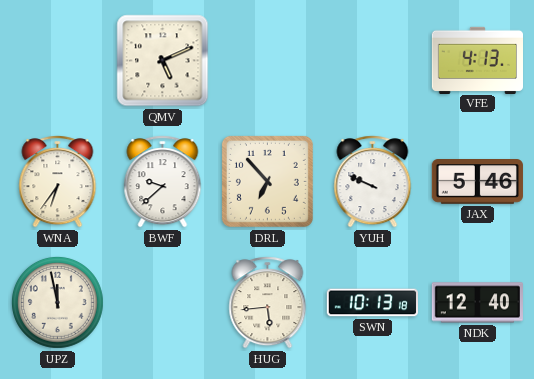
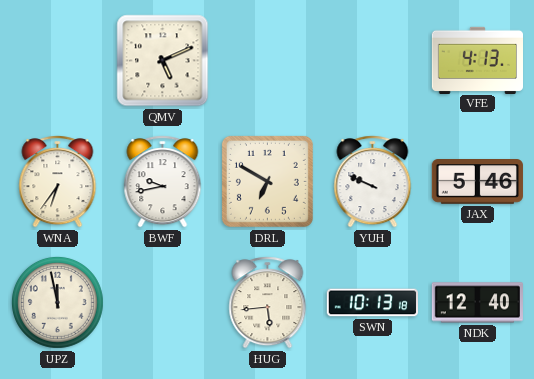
BWF: 9:38 -> 9:43 (163, 182)
DRL: 6:53 -> 6:50 (267, 181)
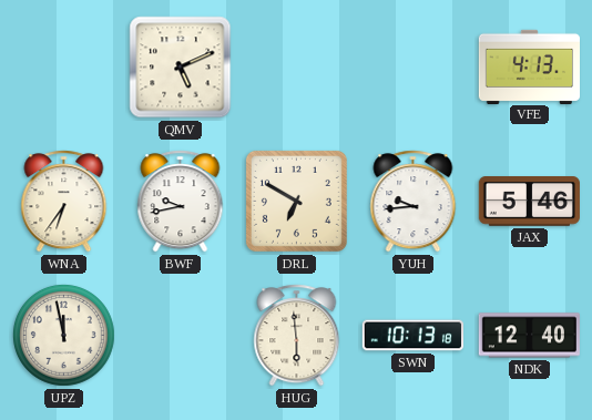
YUH: 9:49 -> 9:44 (414, 202)
HUG: 5:44 -> 5:59 (297, 336)
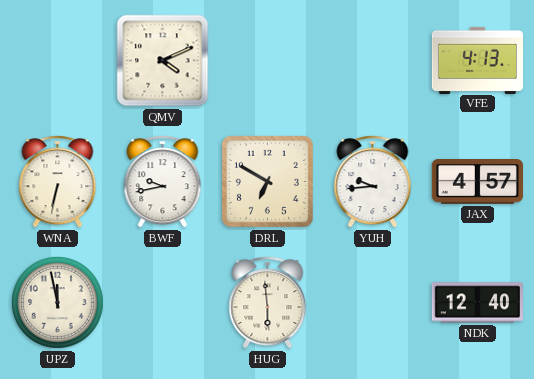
QMV: 5:11 -> 4:11 (163, 61)
WNA: 6:36 -> 6:32 (58, 182)
JAX: 5:46 -> 4:57 (477, 182)
SWN: 10:13 -> none (412, 336)
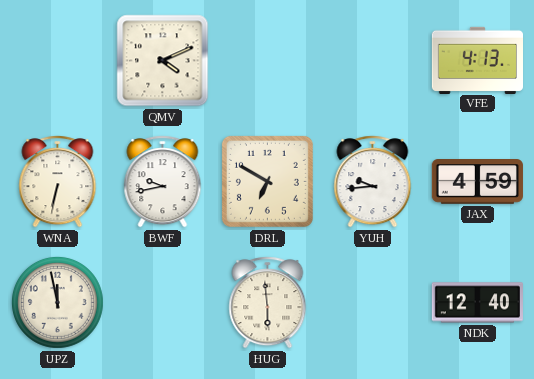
JAX: 4:57 -> 4:59 (477, 182)
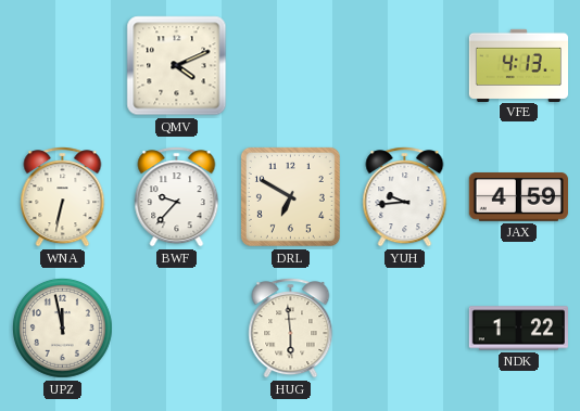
BWF: 9:43 -> 9:37 (177, 197)
NDK: 12:40 -> 1:22 (518, 329)
